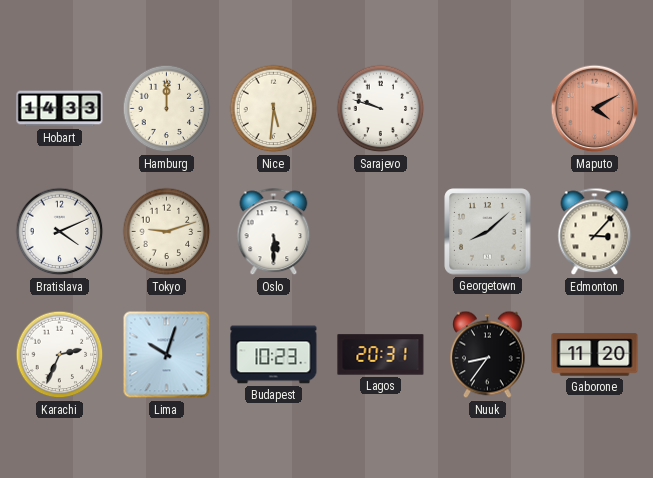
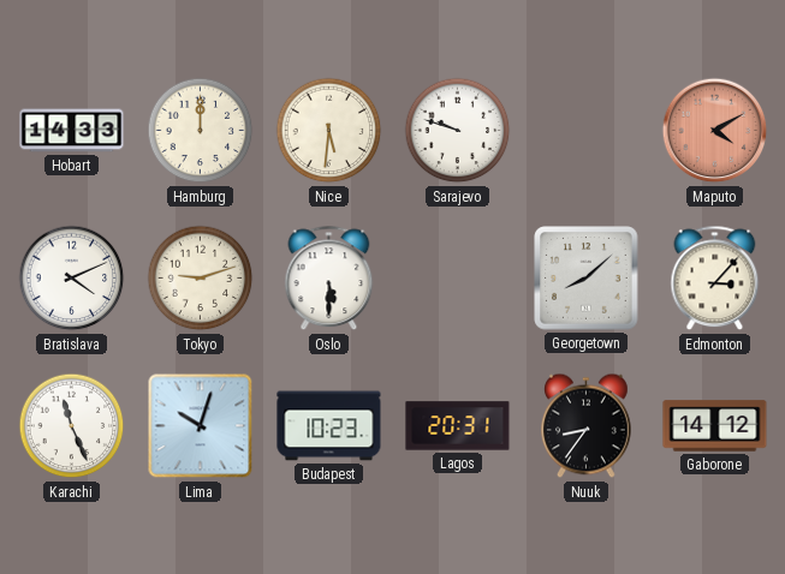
Karachi: 2:34 -> 11:26 (72, 426)
Gaborone: 11:20 -> 14:12 (715, 426)
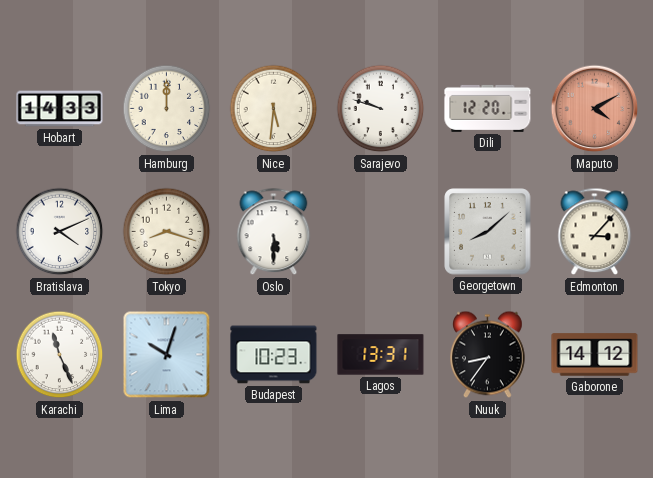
Dili: none -> 12:20 (488, 108)
Tokyo: 9:12 -> 8:18 (167, 232)
Lagos: 20:31 -> 13:31 (381, 355)
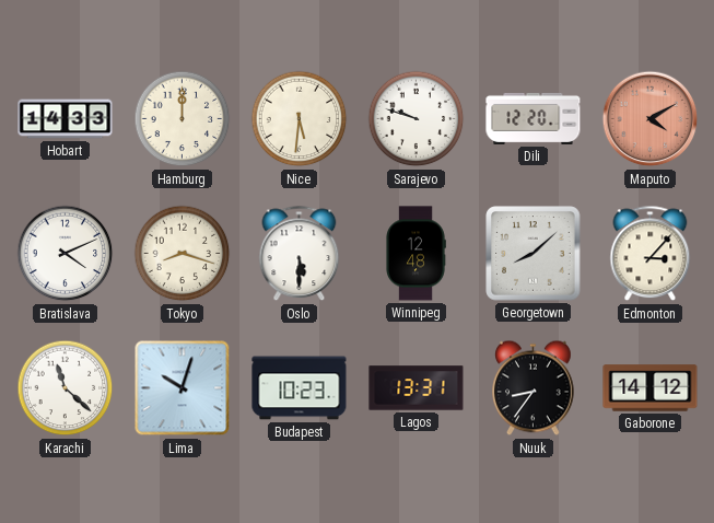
Winnipeg: none -> 12:48 (415, 254)
Karachi: 11:26 -> 11:22 (66, 388)
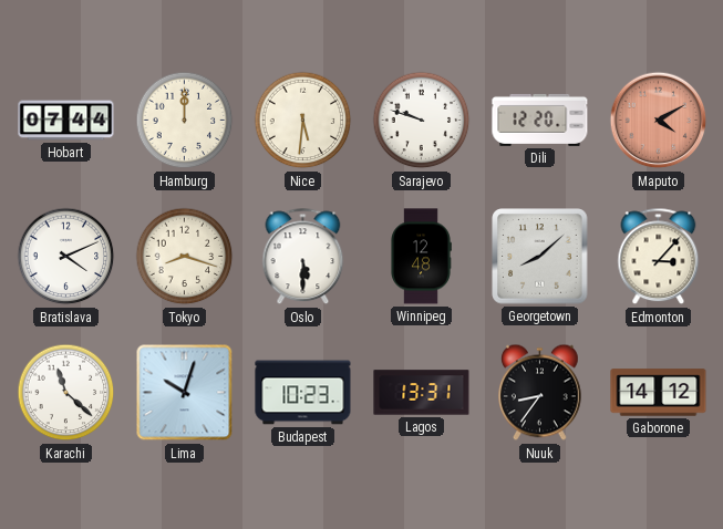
Hobart: 14:33 -> 07:44 (66, 121)
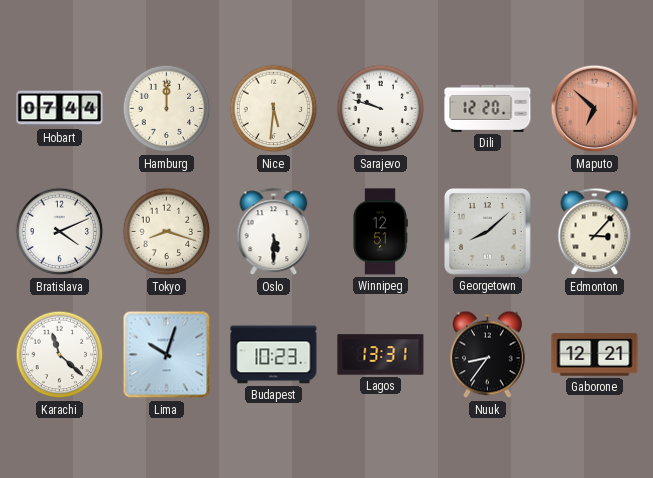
Maputo: 4:10 -> 6:52 (595, 109)
Winnipeg: 12:48 -> 12:51 (380, 232)
Gaborone: 14:12 -> 12:21 (595, 355)
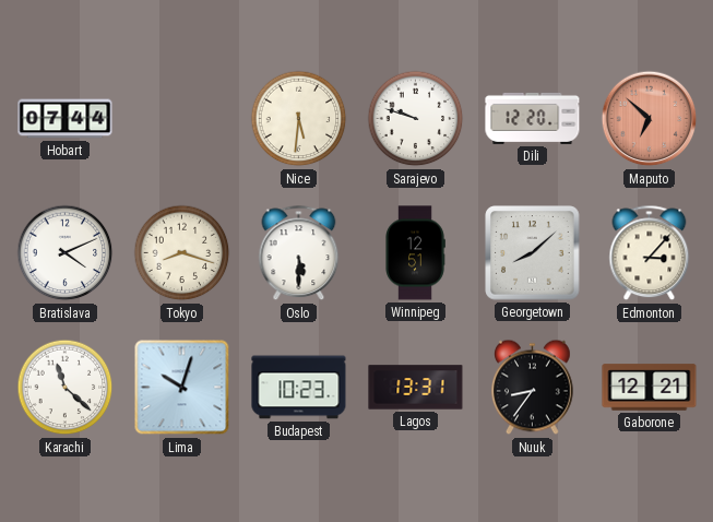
Hamburg: 12:00 -> none (167, 109)
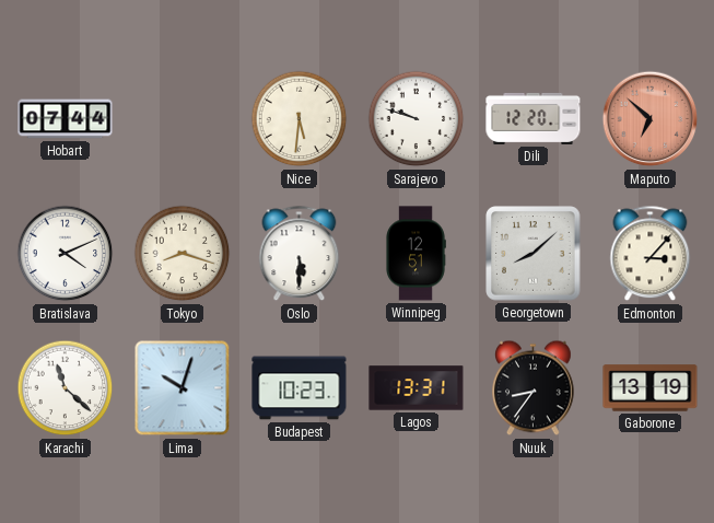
Gaborone: 12:21 -> 13:19 (651, 388)
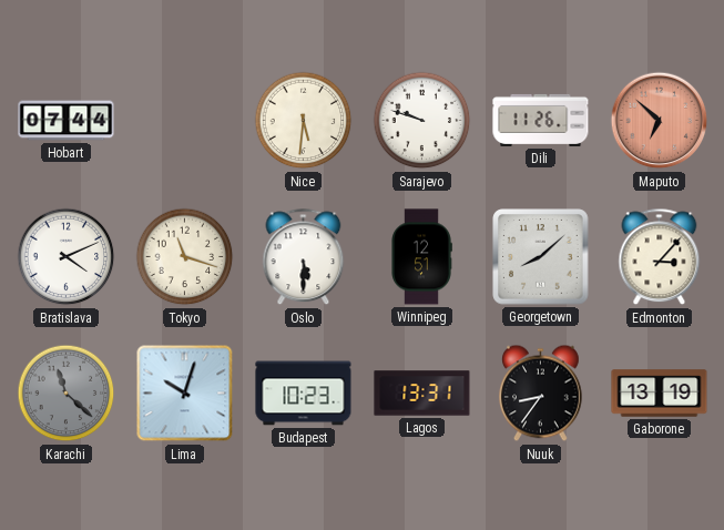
Dili: 12:20 -> 11:26 (541, 120)
Tokyo: 8:18 -> 11:18 (185, 257)
Karachi dial: white -> grey (67, 394)
